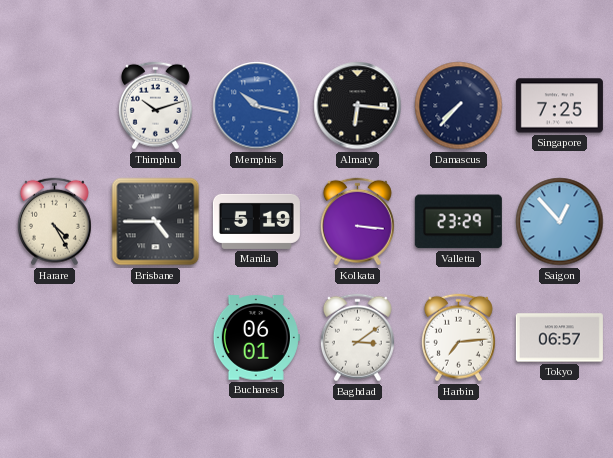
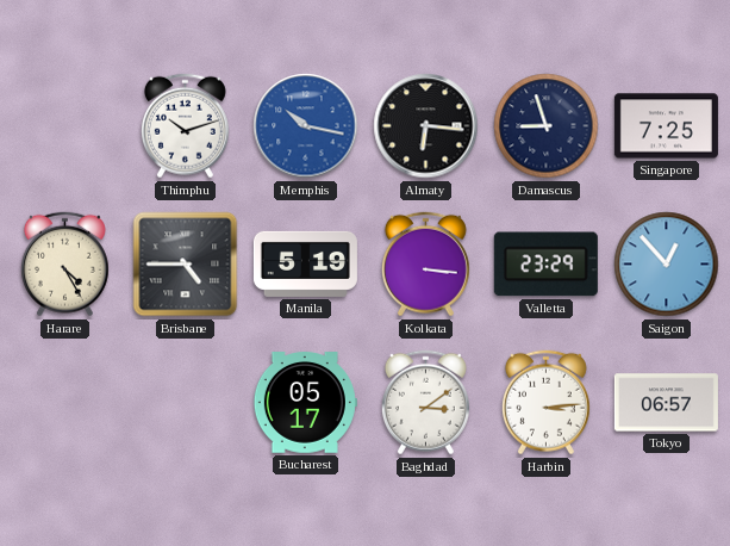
Damascus: 7:37 -> 8:57 (547, 126)
Bucharest: 06:01 -> 05:17 (305, 403)
Harbin: 7:14 -> 3:14 (545, 403)
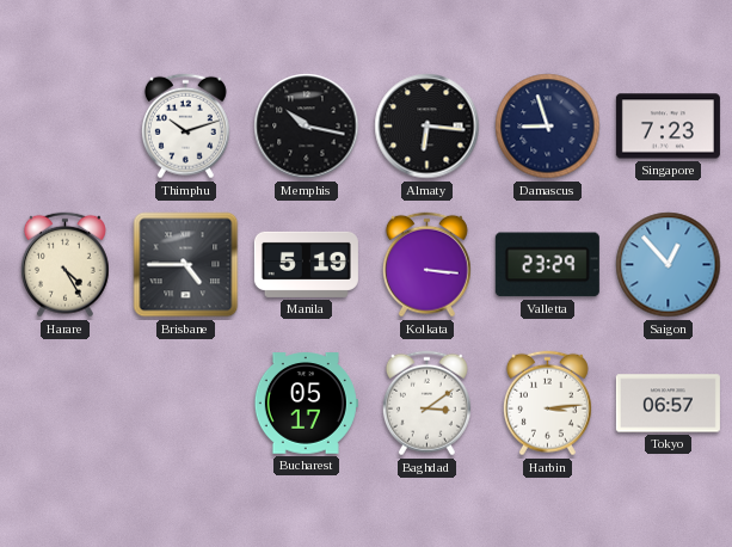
Memphis dial: blue -> black (307, 127)
Singapore: 7:25 -> 7:23 (668, 127)
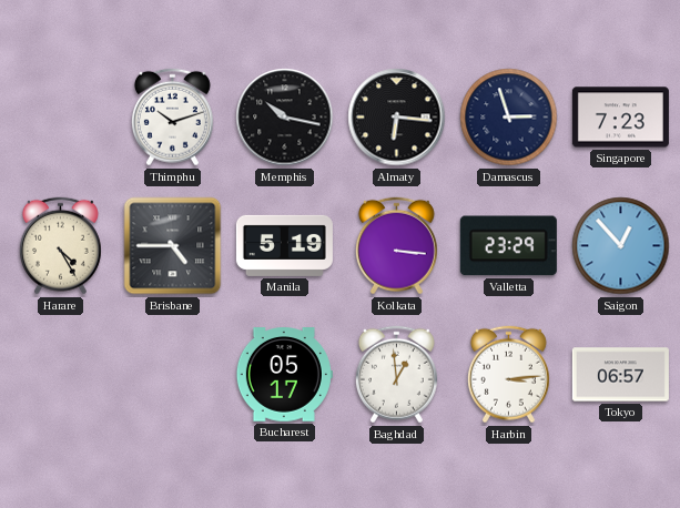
Damascus: 8:57 -> 2:57 (509, 118)
Baghdad: 3:09 -> 12:59 (396, 375)
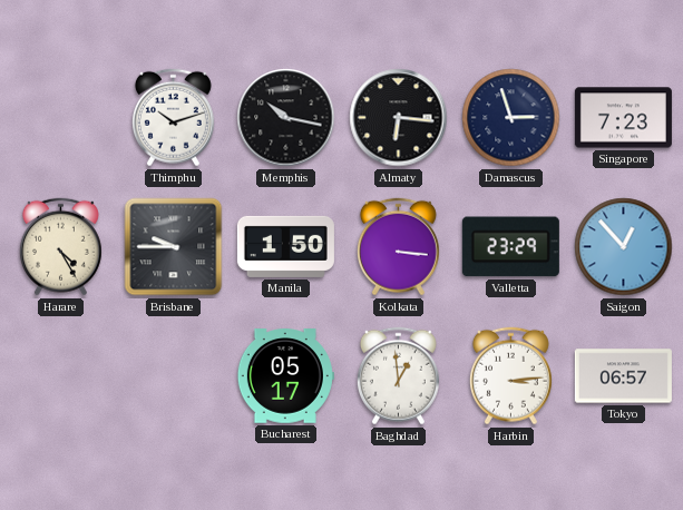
Brisbane: 4:45 -> 9:45 (174, 247)
Manila: 5:19 -> 1:50 (285, 246)
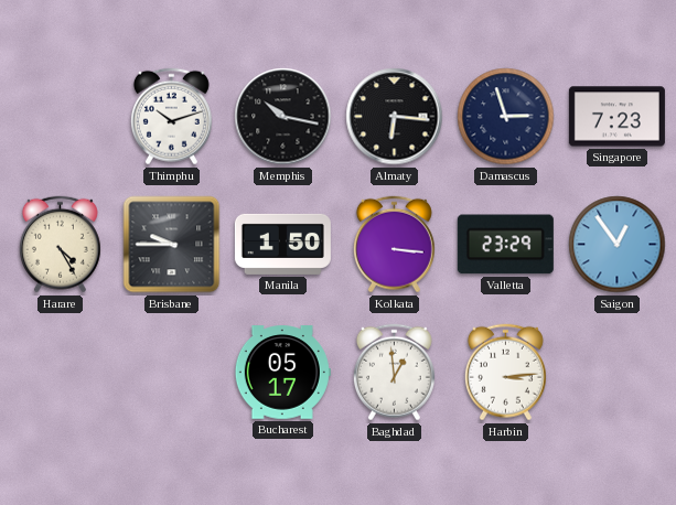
Saigon: 12:53 -> 12:54 (618, 245)
Tokyo: 06:57 -> none (623, 376)
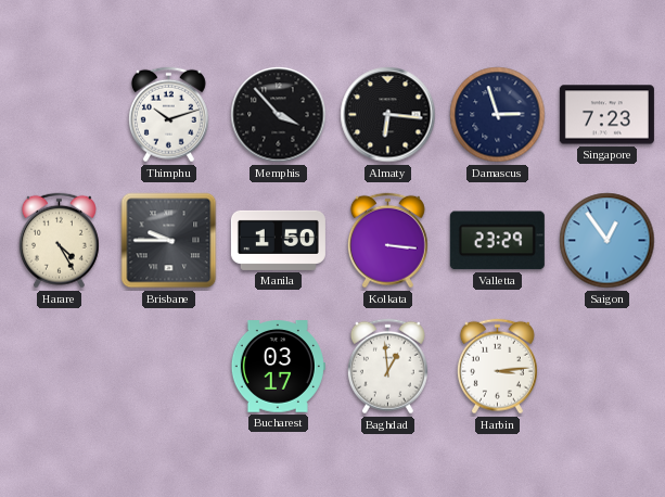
Memphis: 10:17 -> 3:53 (279, 115)
Bucharest: 05:17 -> 03:17 (278, 367)
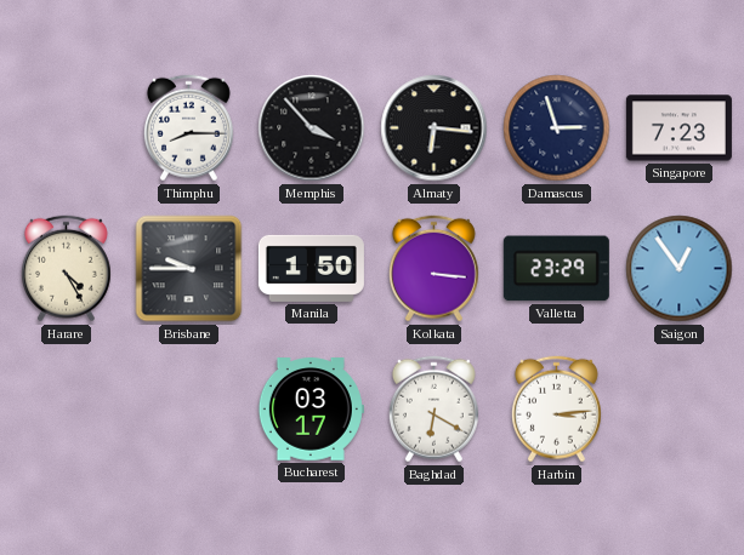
Thimphu: 10:12 -> 8:15 (188, 128)
Baghdad: 12:59 -> 6:20 (433, 410)
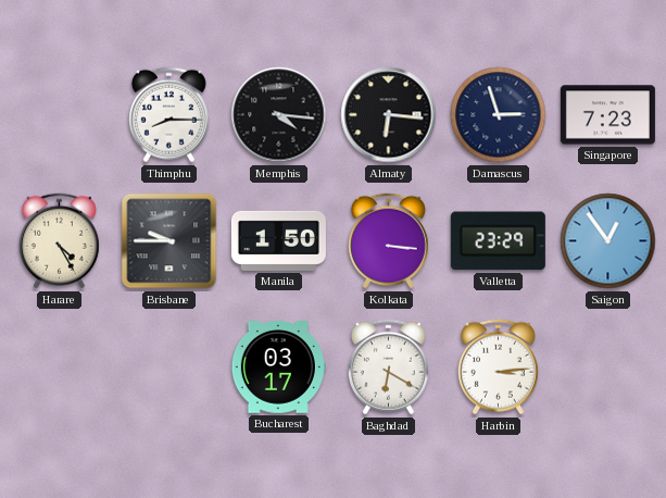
Memphis: 3:53 -> 4:16 (279, 115)
